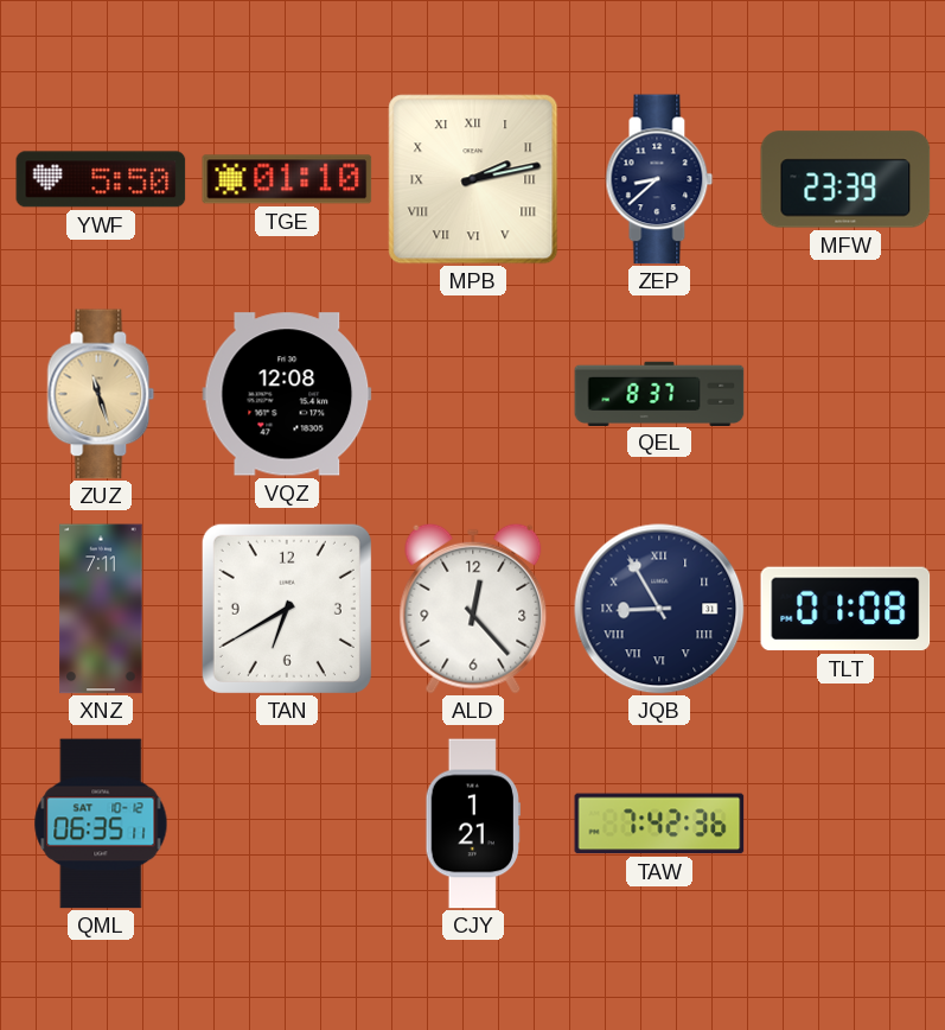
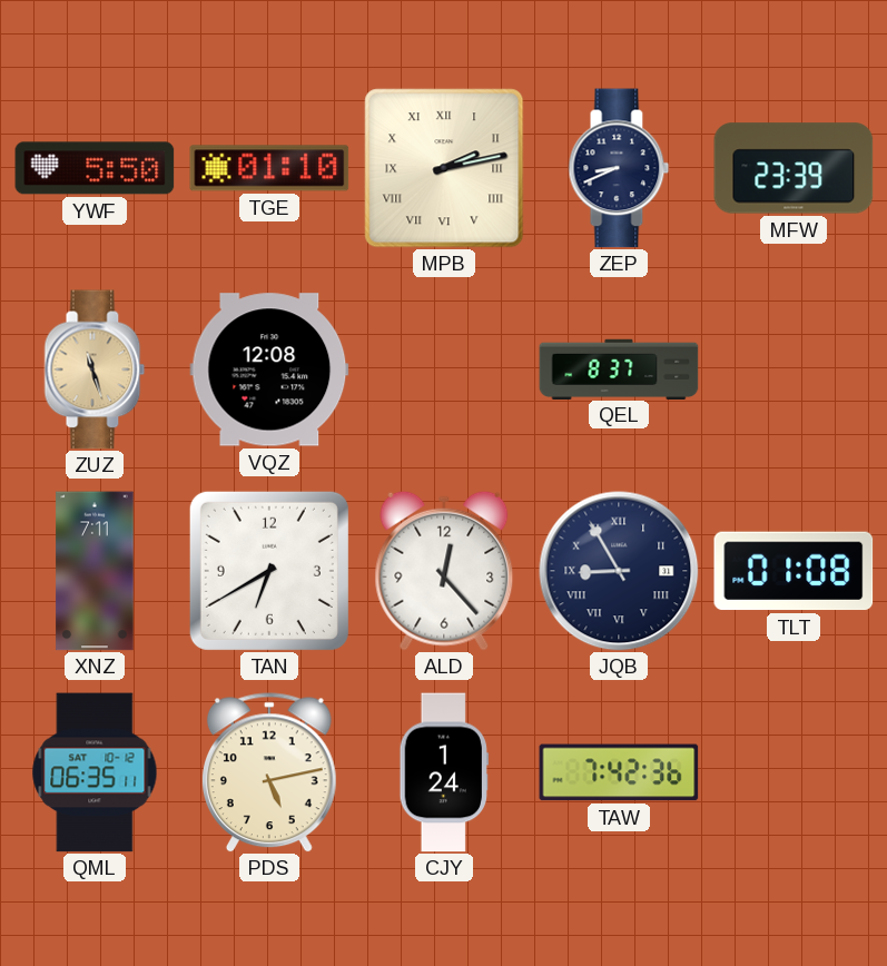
ZEP: 8:38 -> 8:41 (619, 168)
PDS: none -> 5:13 (269, 772)
CJY: 1:21 -> 1:24 (443, 772)
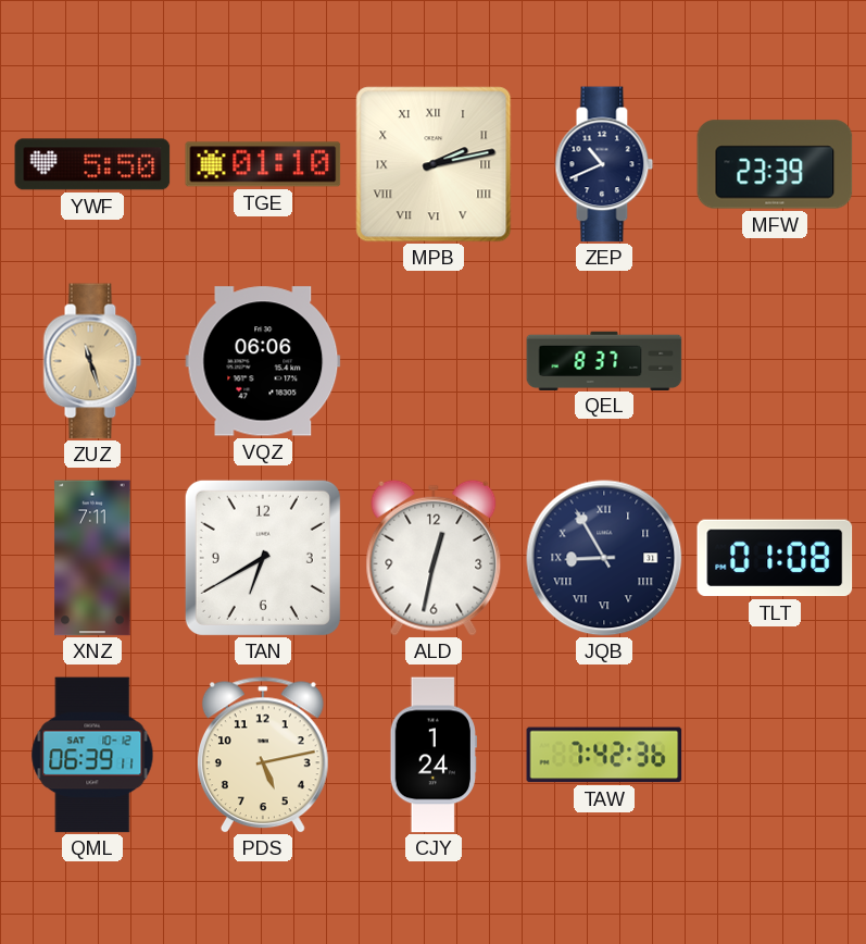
ZEP: 8:41 -> 10:41 (604, 164)
VQZ: 12:08 -> 06:06 (263, 361)
ALD: 12:23 -> 12:32 (434, 558)
QML: 06:35 -> 06:39 (92, 755)
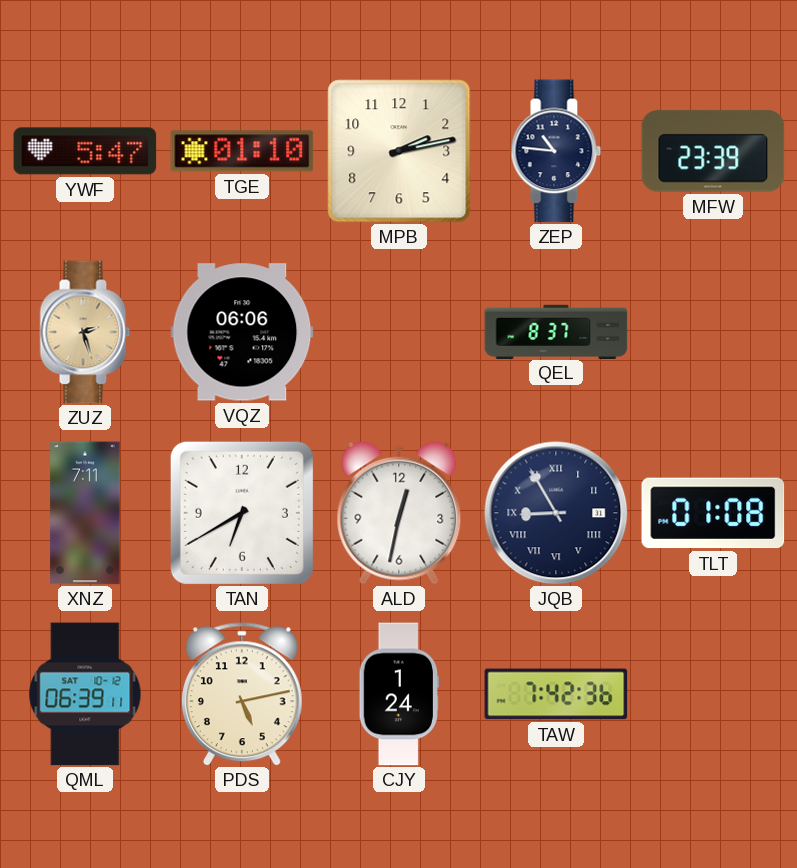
YWF: 5:50 -> 5:47 (85, 151)
MPB numerals: Roman -> Arabic (399, 151)
ZEP: 10:41 -> 10:46 (556, 151)
ZUZ: 11:27 -> 2:27 (85, 332)
